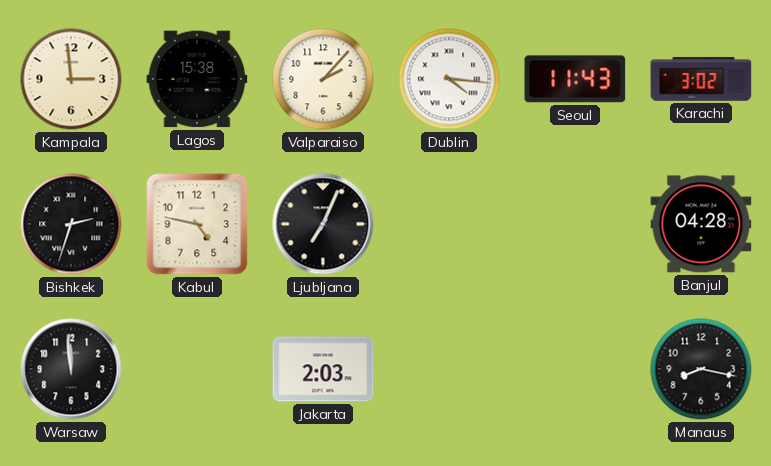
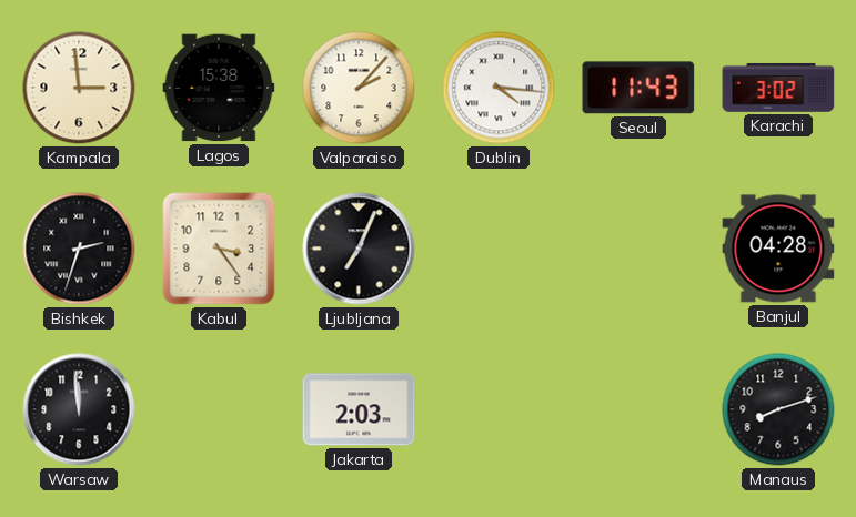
Kabul: 4:47 -> 3:24 (219, 249)
Manaus: 8:17 -> 8:12 (778, 409)
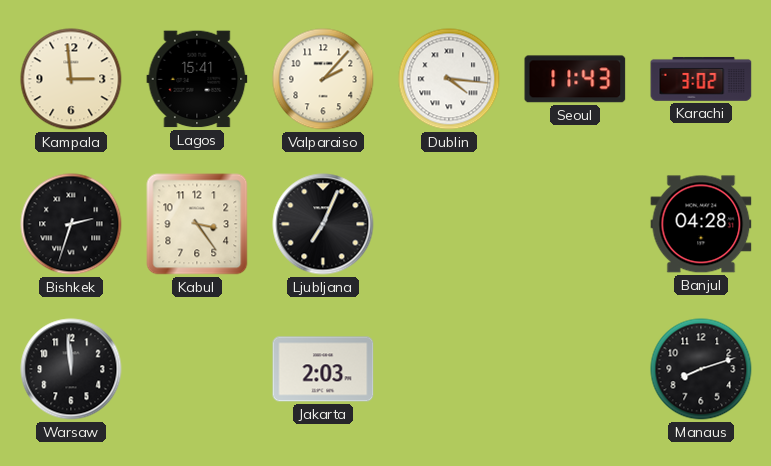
Lagos: 15:38 -> 15:41 (197, 79)
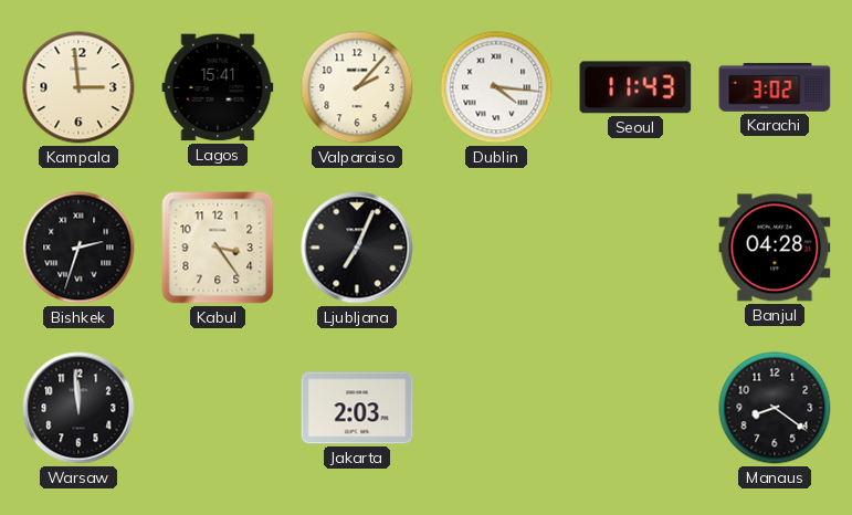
Manaus: 8:12 -> 8:21 (775, 408)
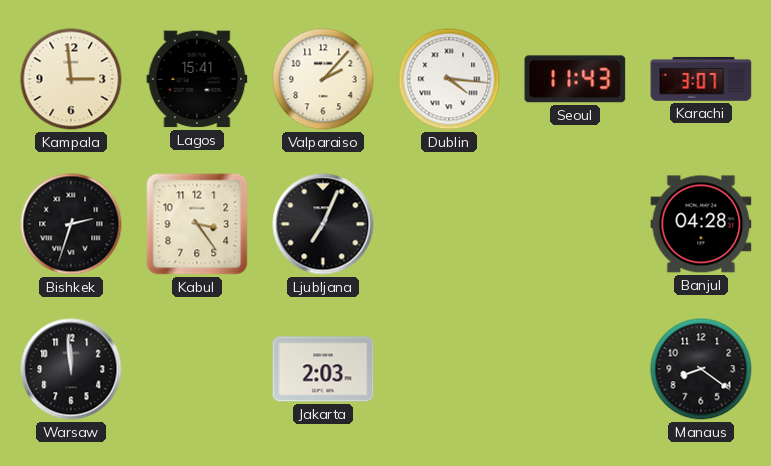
Karachi: 3:02 -> 3:07 (701, 79)
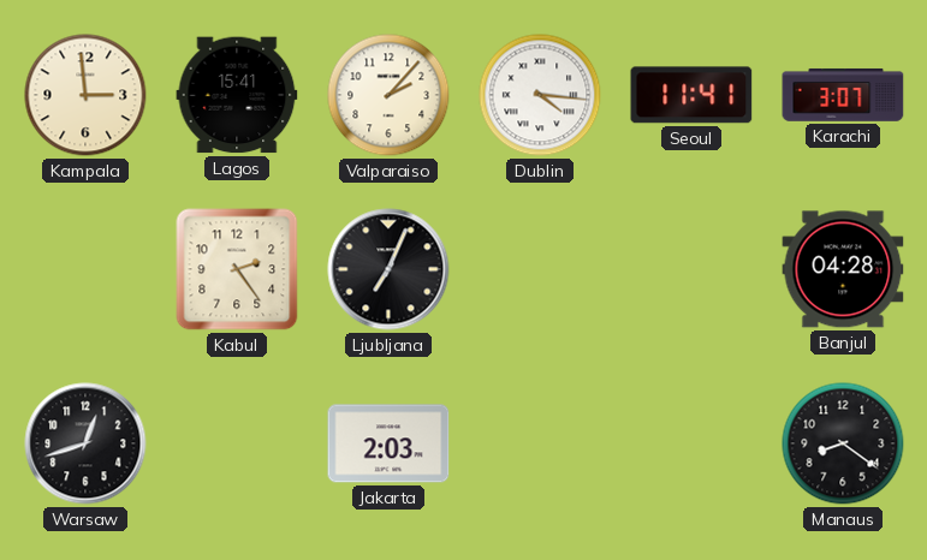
Seoul: 11:43 -> 11:41 (691, 95)
Bishkek: 2:33 -> none (71, 224)
Kabul: 3:24 -> 2:24 (237, 269)
Warsaw: 11:59 -> 12:42 (85, 443)
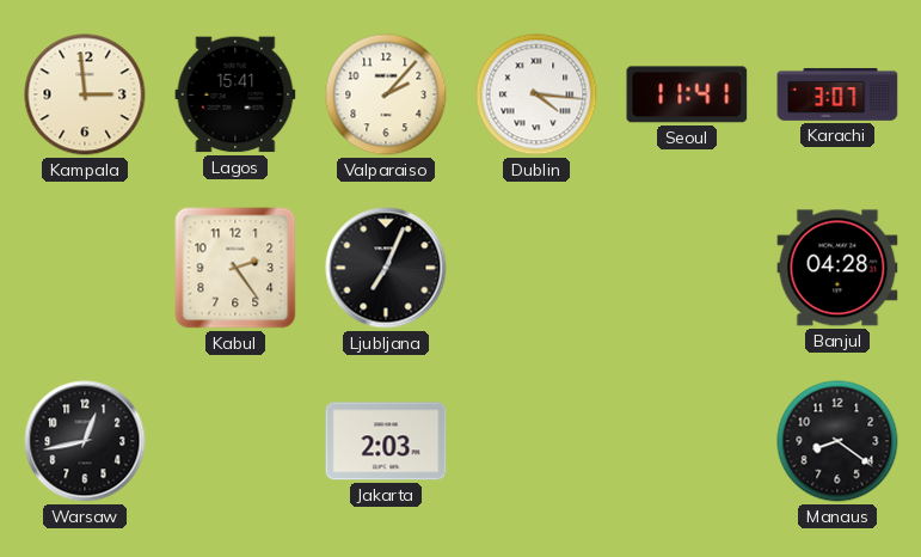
Warsaw: 12:42 -> 12:43 (85, 441)
